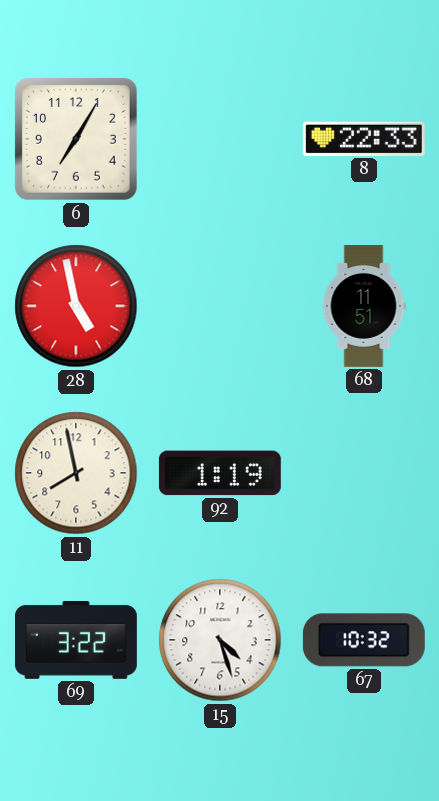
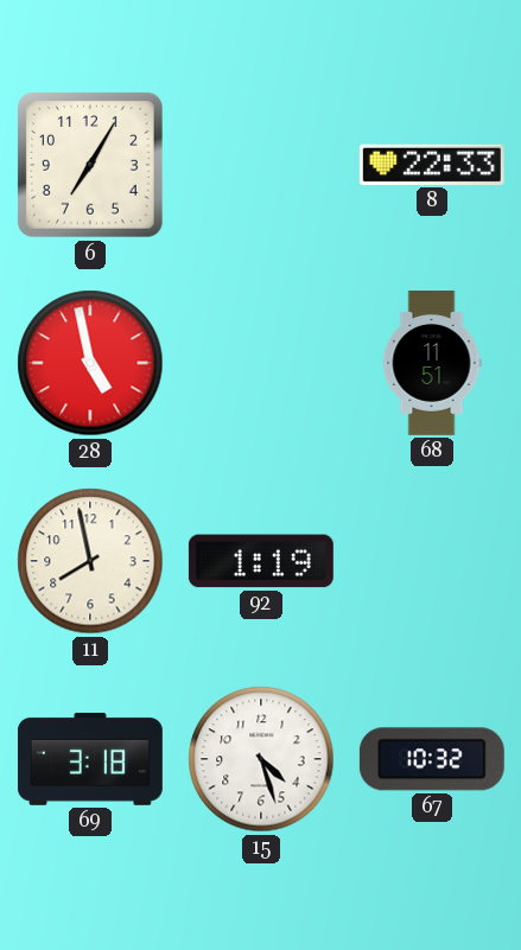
69: 3:22 -> 3:18 (90, 759)
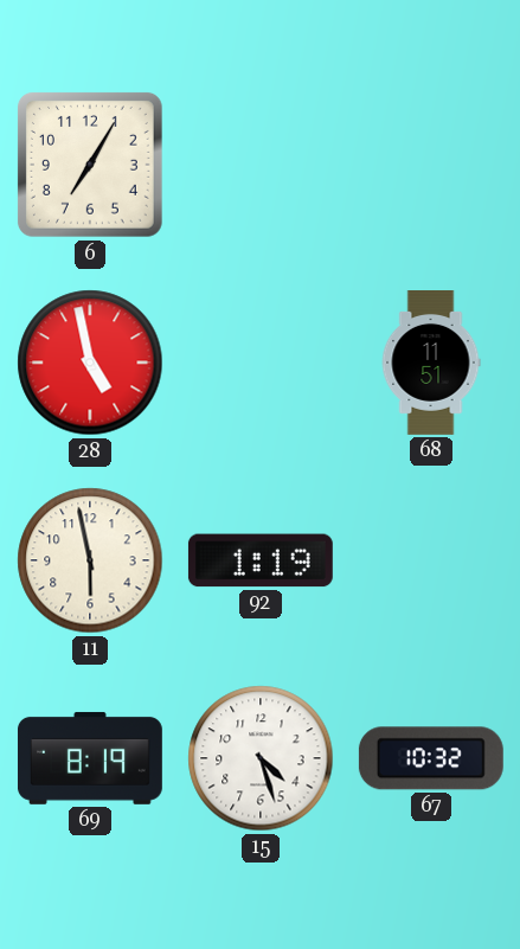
8: 22:33 -> none (432, 165)
11: 7:58 -> 5:58 (90, 560)
69: 3:18 -> 8:19 (90, 758)
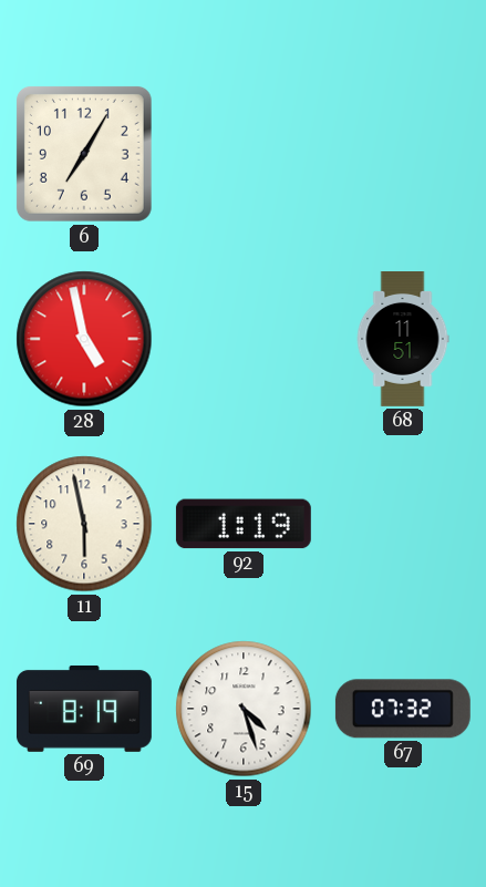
67: 10:32 -> 07:32 (403, 709)
